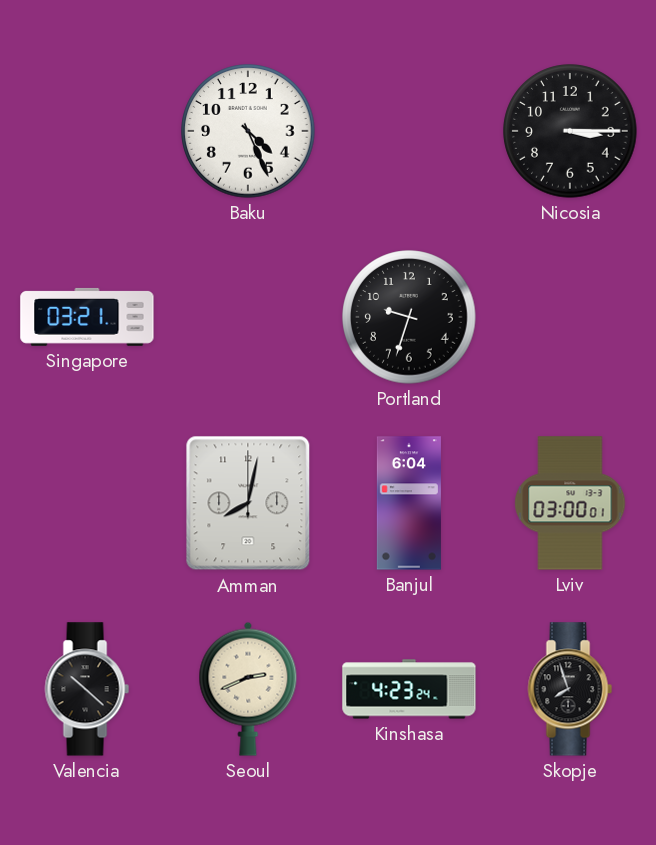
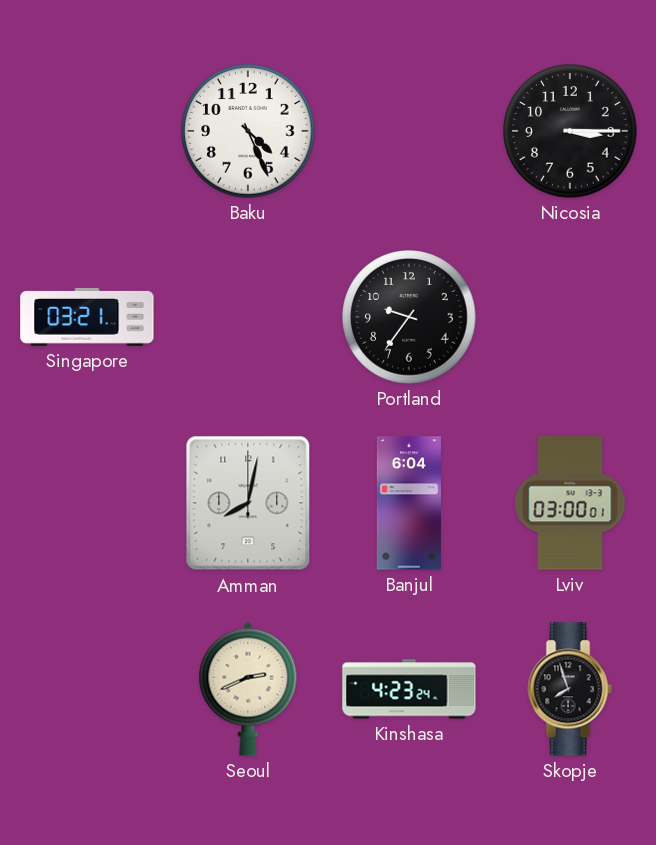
Portland: 9:33 -> 9:36 (409, 317)
Valencia: 10:22 -> none (87, 689)
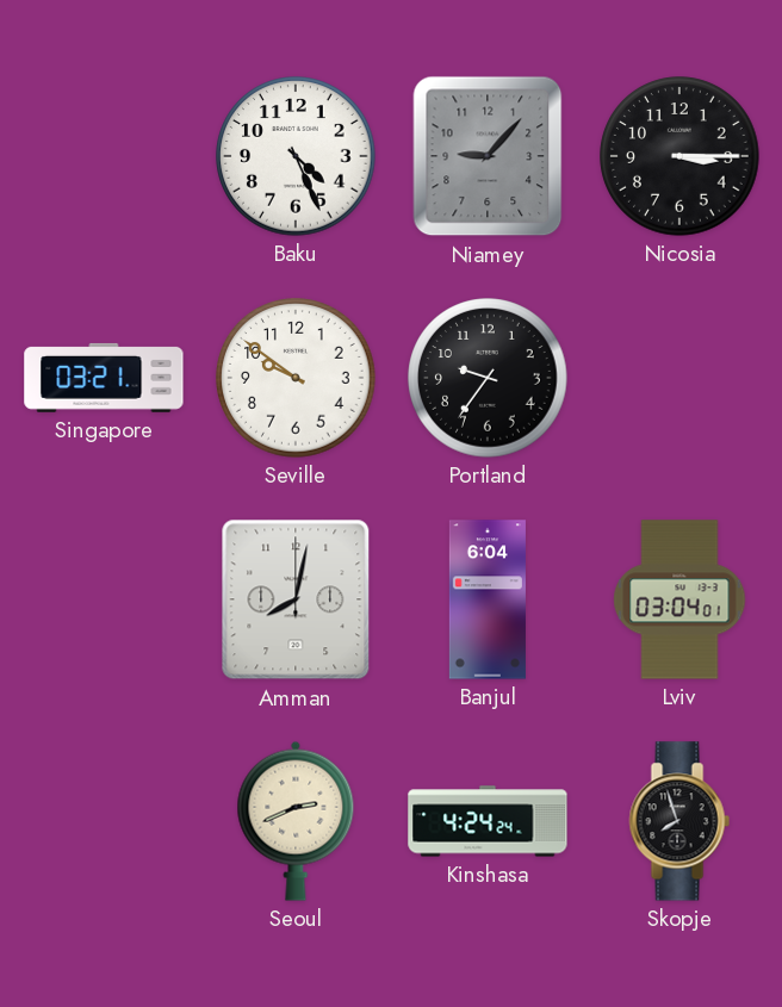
Niamey: none -> 9:07 (488, 156)
Seville: none -> 9:51 (296, 378)
Lviv: 03:00 -> 03:04 (679, 599)
Kinshasa: 4:23 -> 4:24 (488, 821)
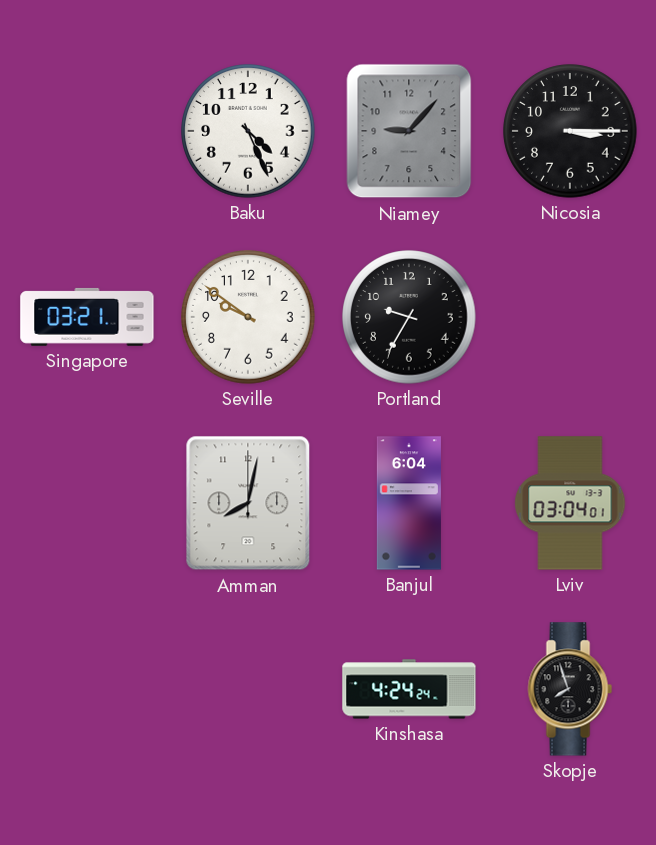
Portland: 9:36 -> 9:35 (409, 317)
Seoul: 2:41 -> none (296, 821)
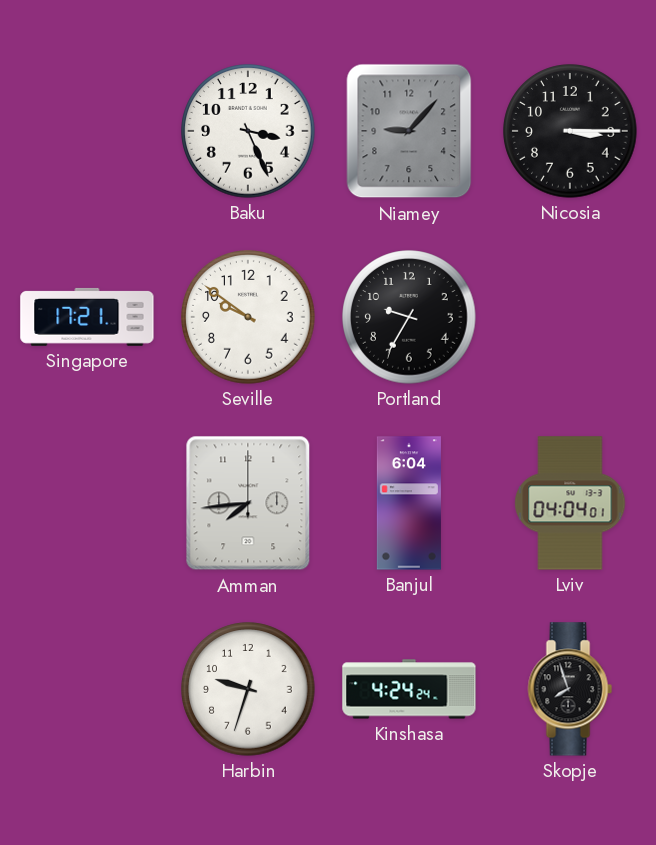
Baku: 4:26 -> 3:26 (248, 131)
Singapore: 03:21 -> 17:21 (87, 317)
Amman: 8:02 -> 7:44 (248, 503)
Lviv: 03:04 -> 04:04 (570, 503)
Harbin: none -> 9:33 (248, 689)
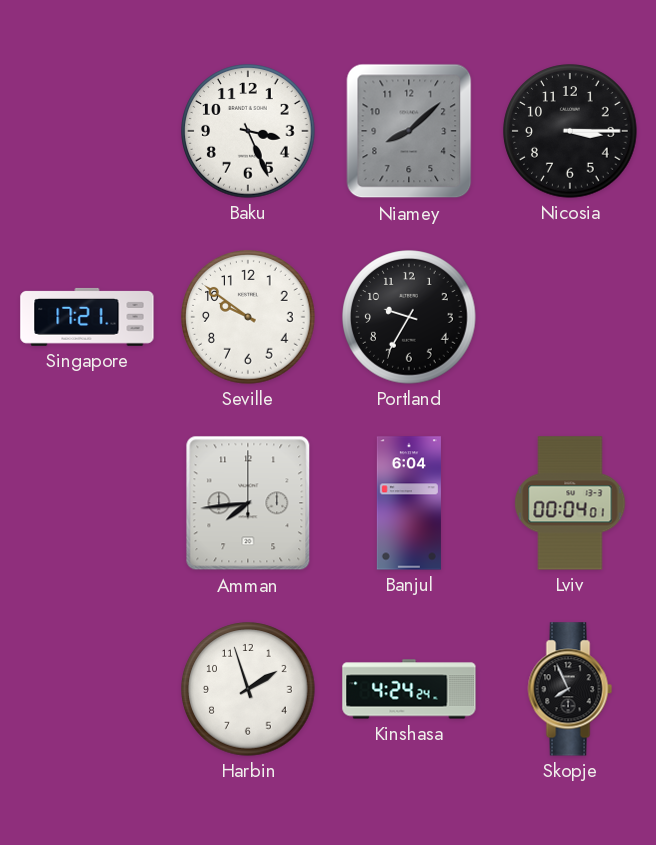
Niamey: 9:07 -> 8:08 (409, 131)
Lviv: 04:04 -> 00:04 (570, 503)
Harbin: 9:33 -> 1:57 (248, 689)
Skopje: 7:57 -> 7:56 (570, 689)
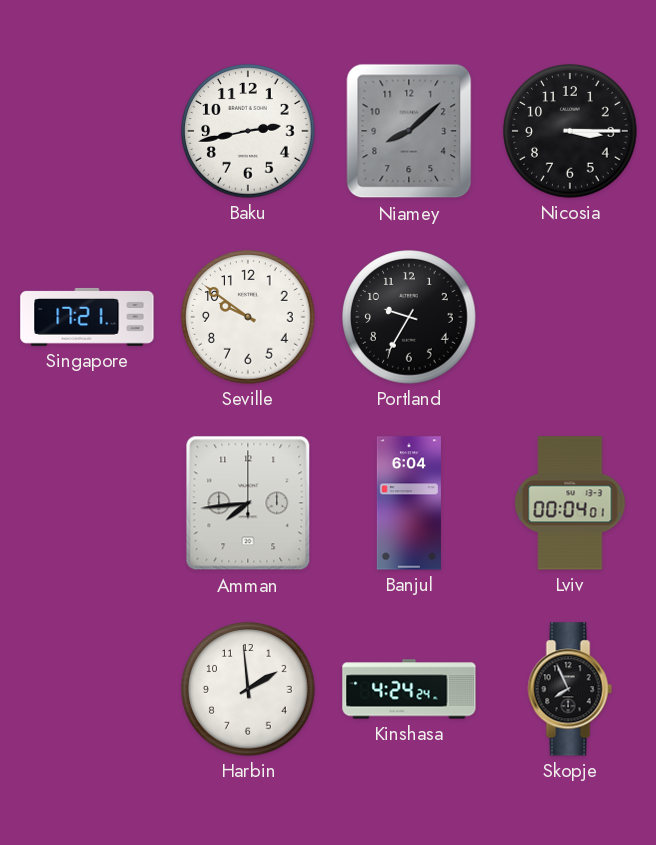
Baku: 3:26 -> 2:43 (248, 131)
Harbin: 1:57 -> 1:59 (248, 689)
